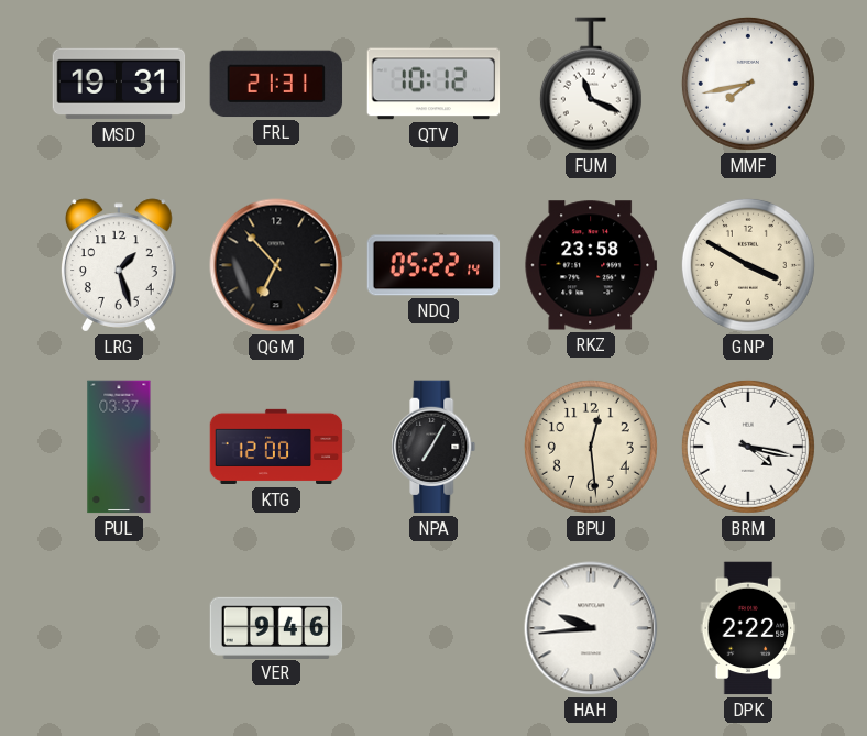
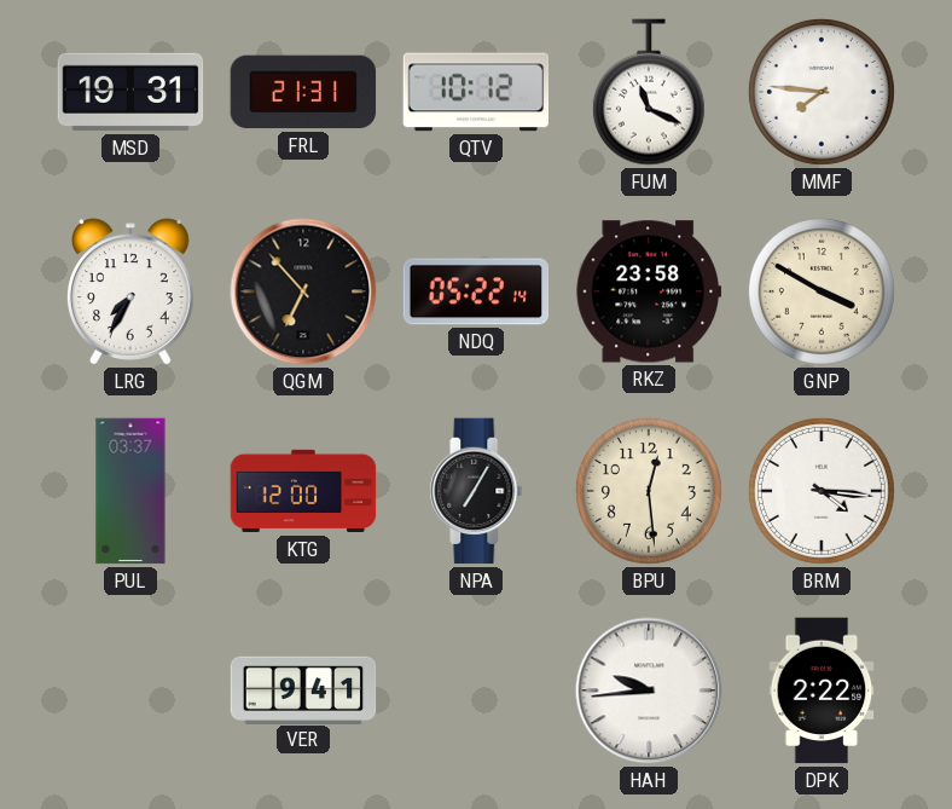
MMF: 7:43 -> 7:46 (822, 92)
LRG: 1:27 -> 7:35 (130, 291)
BRM: 4:17 -> 4:16 (822, 491)
VER: 9:46 -> 9:41 (303, 689)
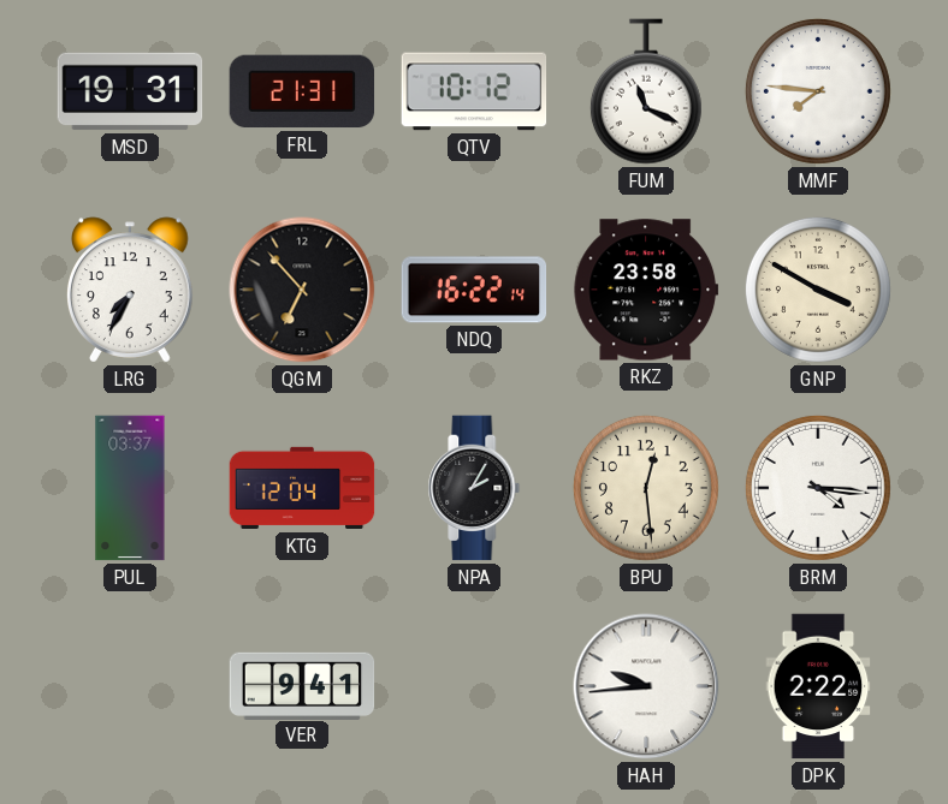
NDQ: 05:22 -> 16:22 (474, 290)
KTG: 12:00 -> 12:04 (302, 488)
NPA: 7:05 -> 2:05 (474, 488)
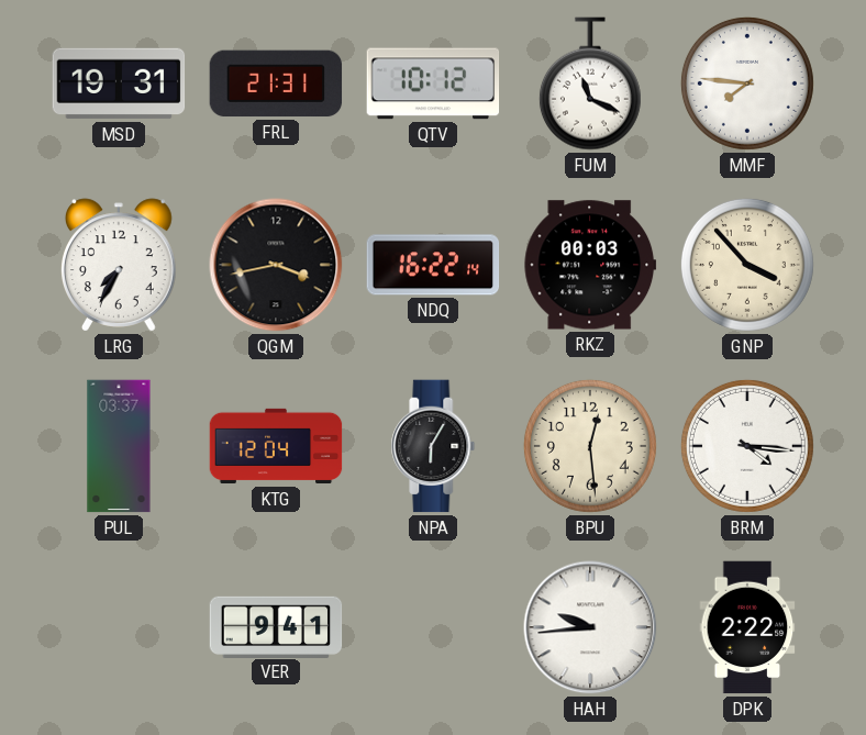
QGM: 6:53 -> 3:43 (276, 265)
RKZ: 23:58 -> 00:03 (590, 265)
GNP: 3:50 -> 3:53 (747, 265)
NPA: 2:05 -> 6:05 (433, 446)
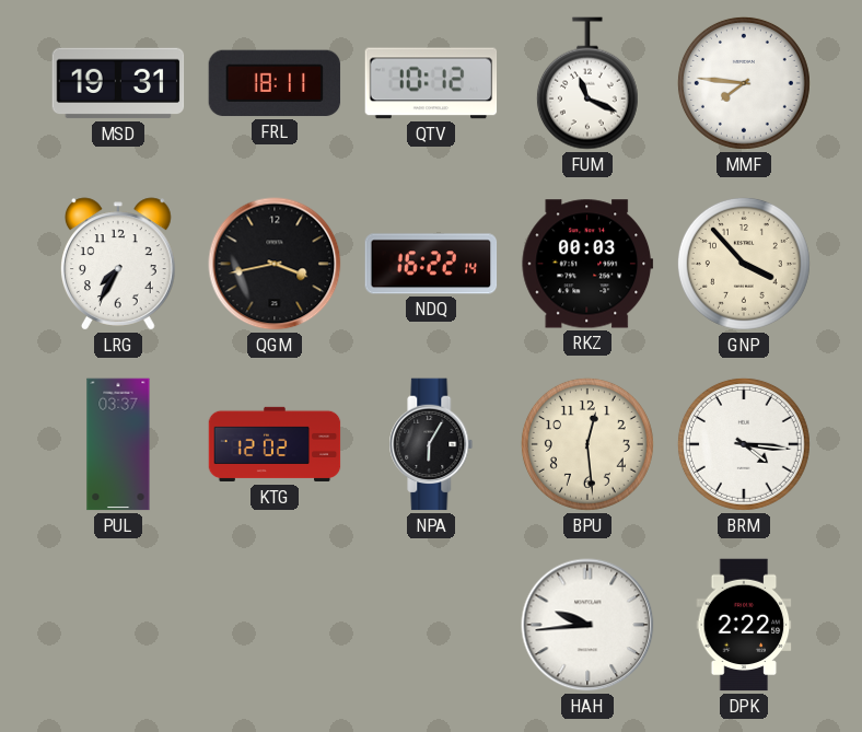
FRL: 21:31 -> 18:11 (275, 83)
KTG: 12:04 -> 12:02 (275, 444)
VER: 9:41 -> none (276, 626)
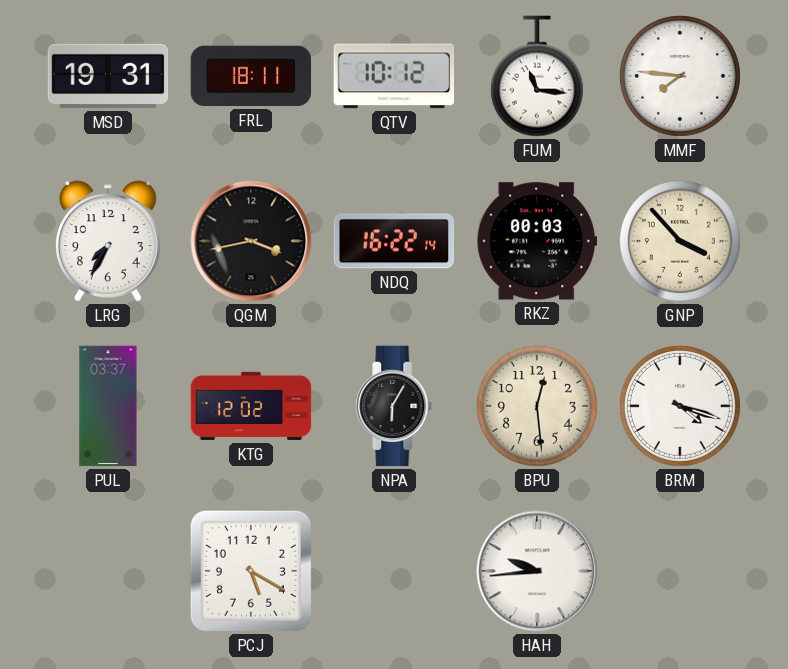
FUM: 11:19 -> 11:16 (537, 76)
BRM: 4:16 -> 4:18 (680, 406)
PCJ: none -> 5:20 (251, 571)
DPK: 2:22 -> none (744, 625)
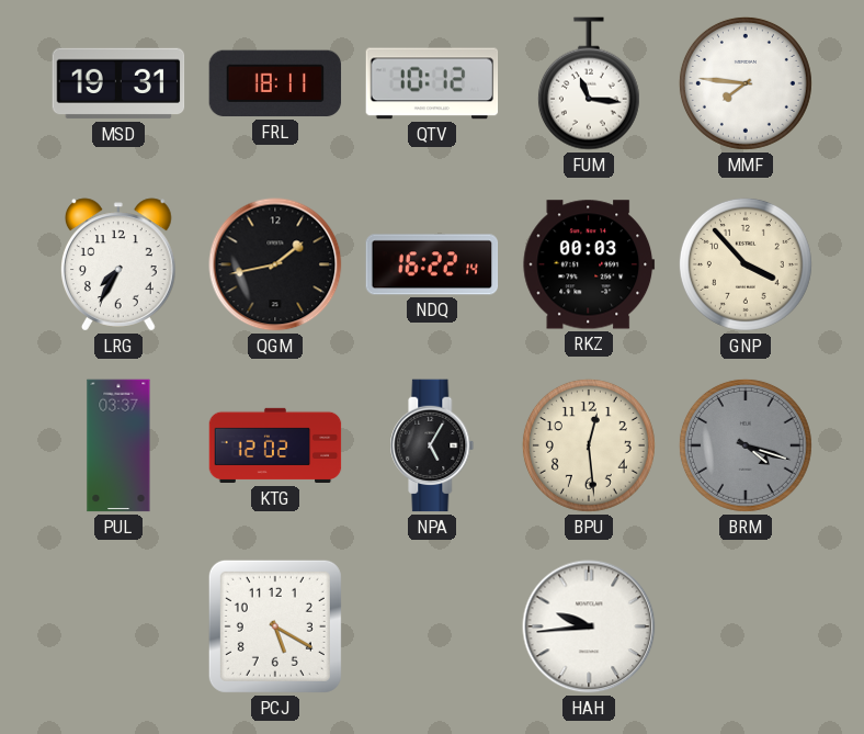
QGM: 3:43 -> 1:43 (275, 264)
NPA: 6:05 -> 5:05 (432, 445)
BRM dial: white -> grey (746, 445)
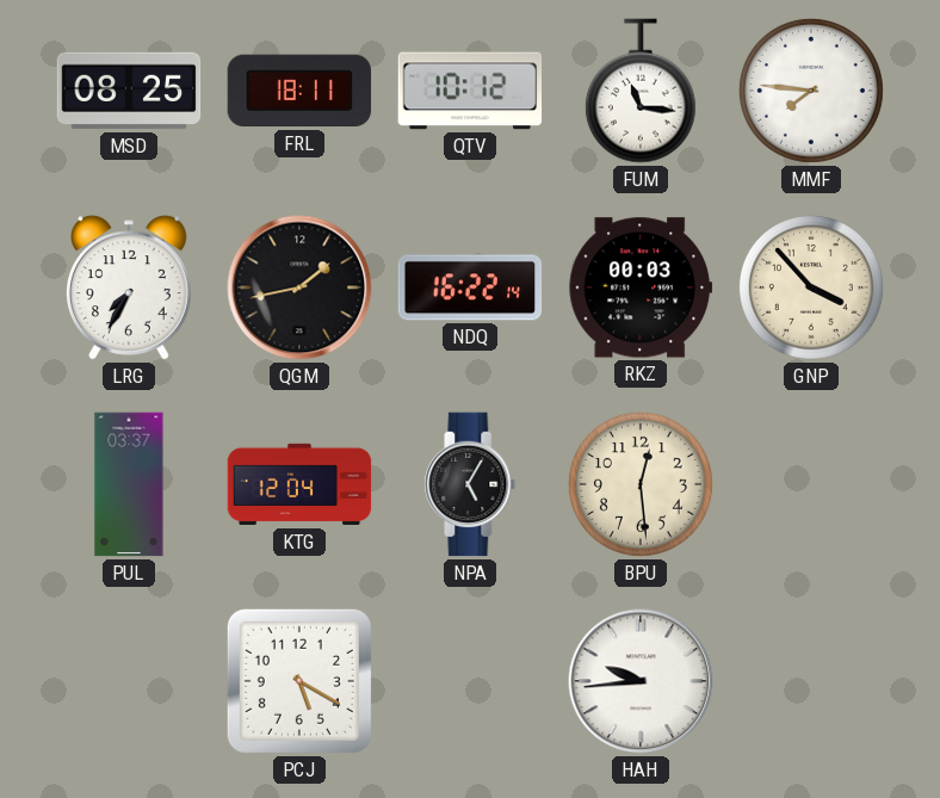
MSD: 19:31 -> 08:25 (129, 91)
KTG: 12:02 -> 12:04 (299, 484)
BRM: 4:18 -> none (746, 445)
